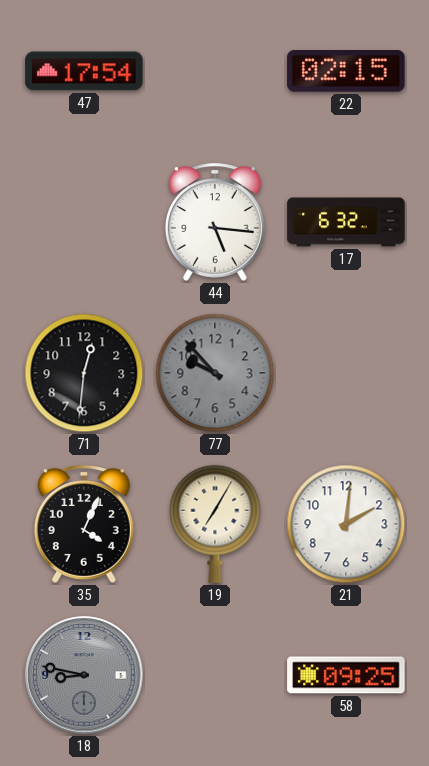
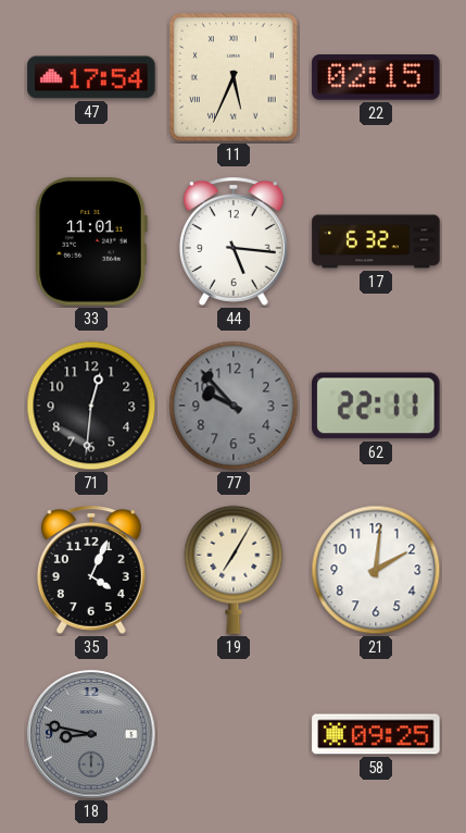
11: none -> 5:34 (235, 78)
33: none -> 11:01 (91, 241)
62: none -> 22:11 (376, 406)
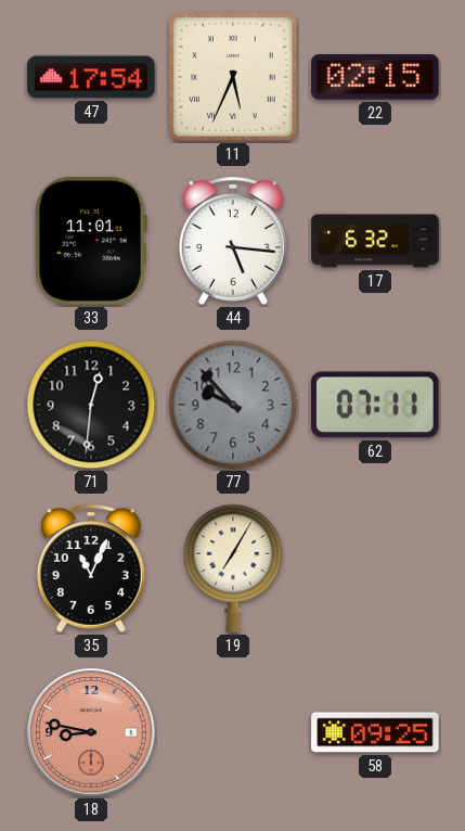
62: 22:11 -> 07:11 (375, 405)
35: 4:04 -> 11:04 (91, 568)
21: 2:01 -> none (376, 570)
18 dial: grey -> salmon (91, 732)
